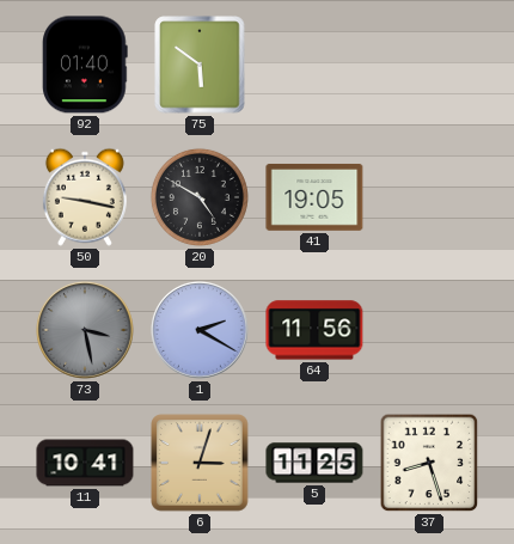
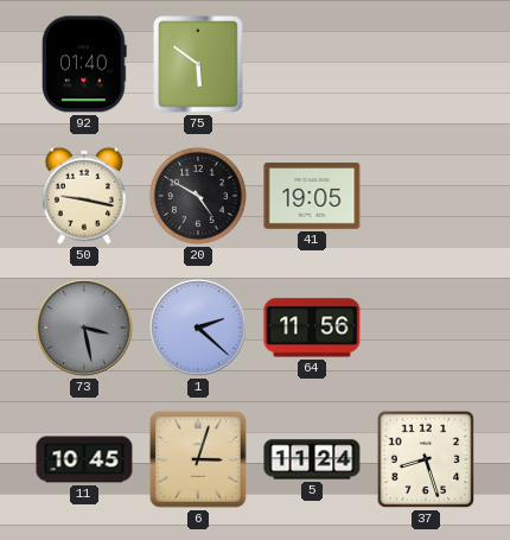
1: 2:20 -> 2:22 (198, 328)
11: 10:41 -> 10:45 (84, 459)
5: 11:25 -> 11:24 (312, 459)
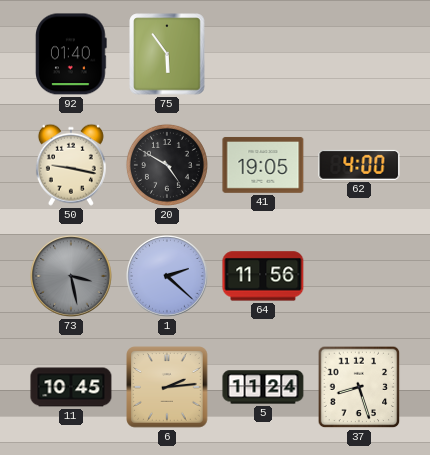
75: 5:51 -> 5:54 (167, 54)
62: none -> 4:00 (359, 165)
6: 3:03 -> 2:14 (167, 387)
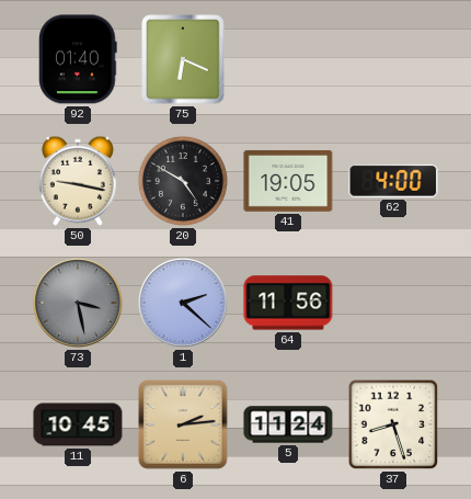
75: 5:54 -> 6:19 (183, 59)
